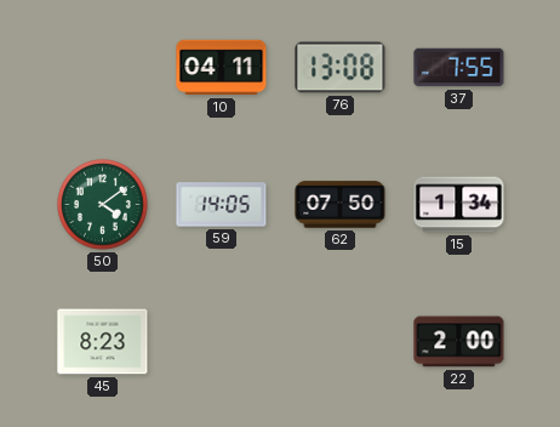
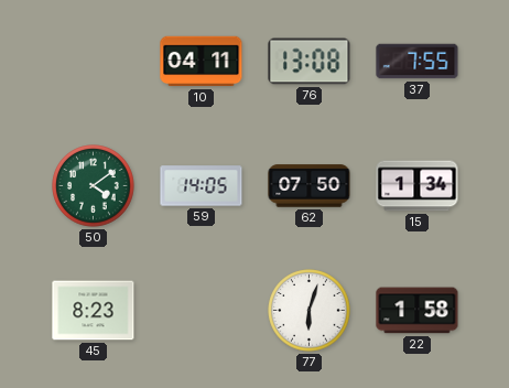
77: none -> 6:03 (310, 311)
22: 2:00 -> 1:58 (418, 311)
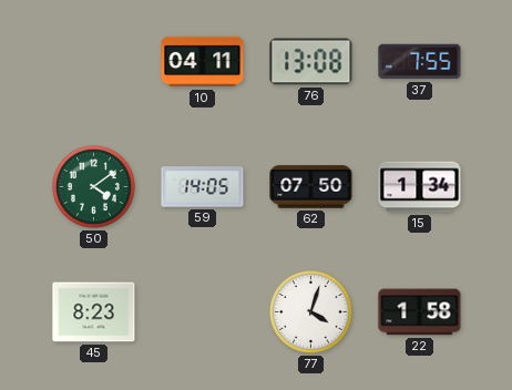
77: 6:03 -> 4:03 (311, 312)
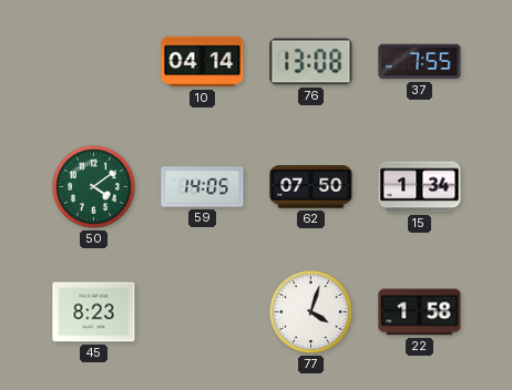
10: 04:11 -> 04:14 (203, 62)
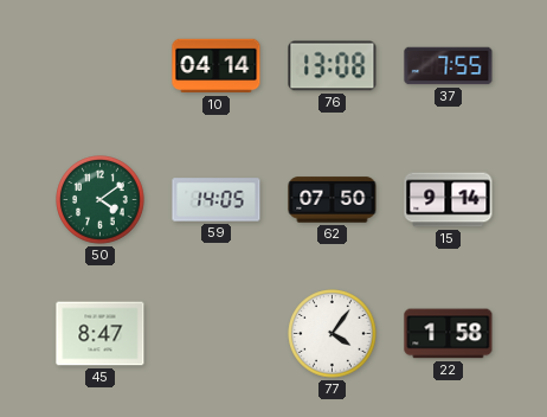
15: 1:34 -> 9:14 (449, 200)
45: 8:23 -> 8:47 (101, 334)
77: 4:03 -> 4:06 (333, 334)
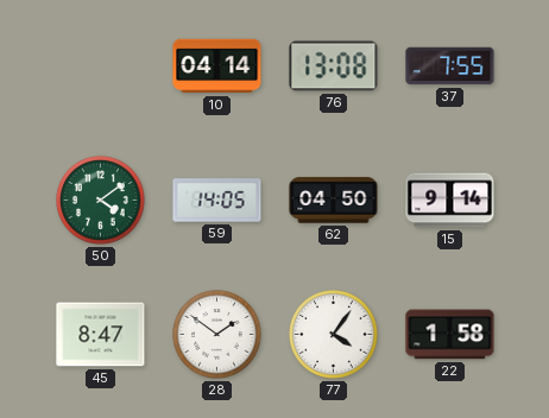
62: 07:50 -> 04:50 (334, 201)
28: none -> 1:51 (217, 335)
